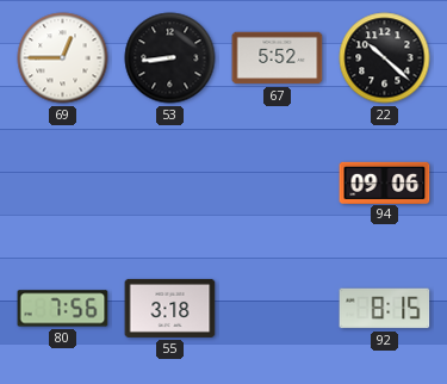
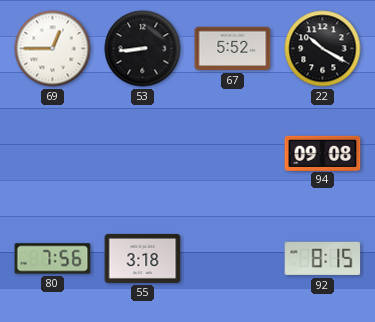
22: 10:22 -> 10:20 (323, 49)
94: 09:06 -> 09:08 (323, 153)
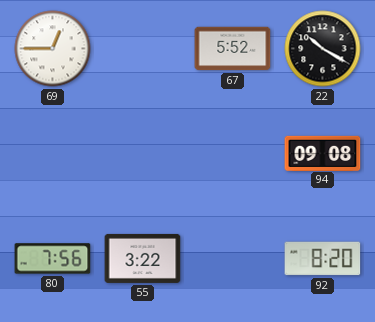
53: 8:44 -> none (143, 49)
55: 3:18 -> 3:22 (143, 258)
92: 8:15 -> 8:20 (323, 259)
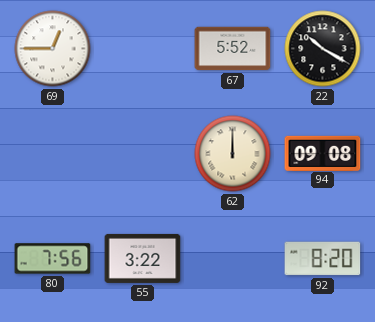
62: none -> 12:00 (233, 154)
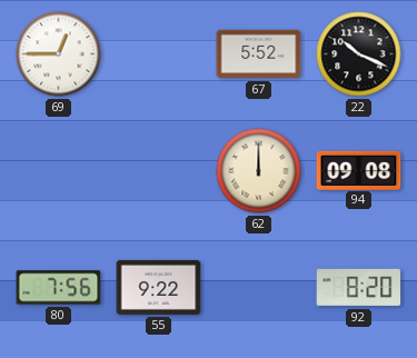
22: 10:20 -> 10:19 (359, 54)
55: 3:22 -> 9:22 (159, 287)
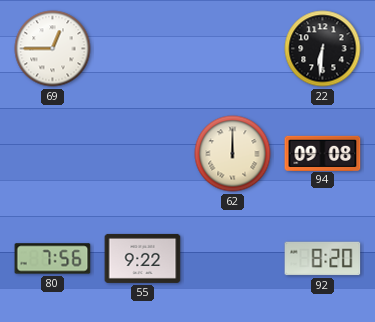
67: 5:52 -> none (259, 54)
22: 10:19 -> 6:31 (323, 49)
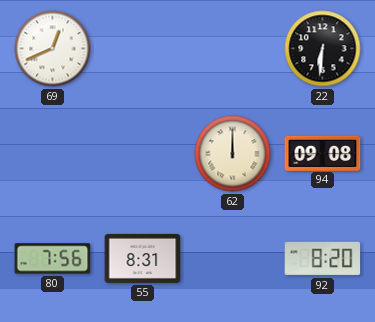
69: 12:45 -> 12:41 (53, 49)
55: 9:22 -> 8:31 (143, 258)
